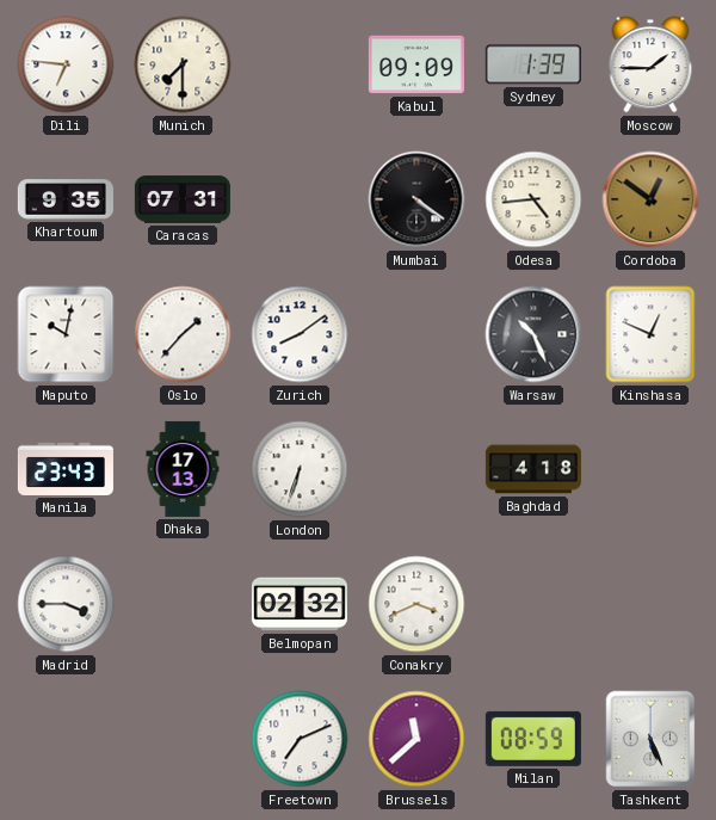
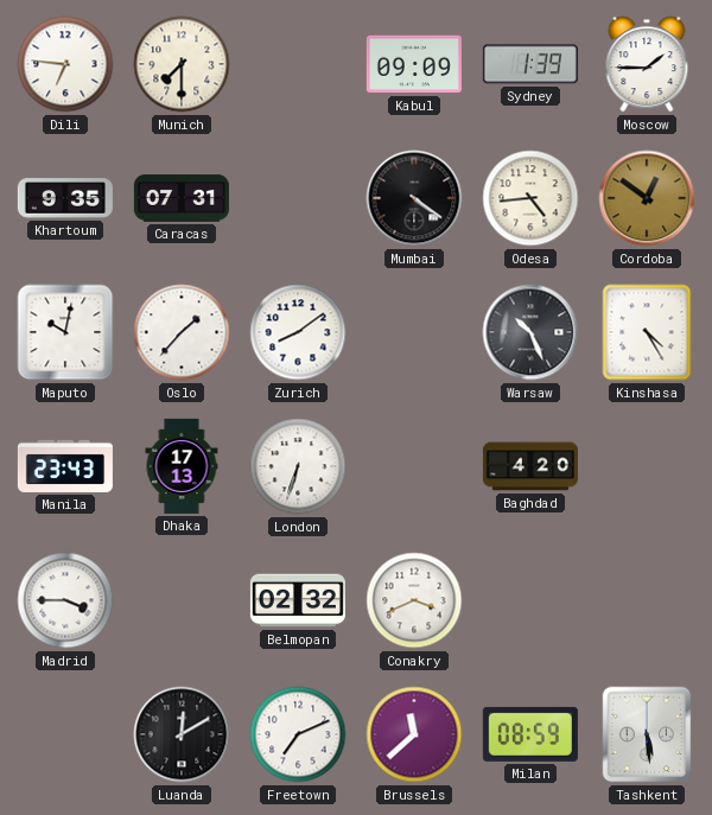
Kinshasa: 12:49 -> 4:25 (647, 332)
Baghdad: 4:18 -> 4:20 (530, 466)
Luanda: none -> 12:10 (182, 734)
Tashkent: 5:26 -> 5:29 (647, 734)
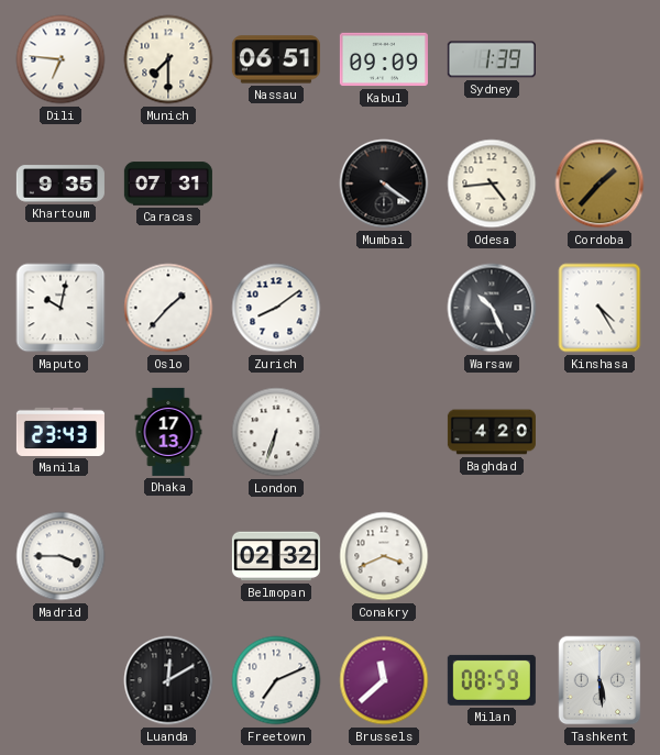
Nassau: none -> 06:51 (276, 59)
Moscow: 1:45 -> none (647, 64)
Cordoba: 12:51 -> 1:37 (599, 184)
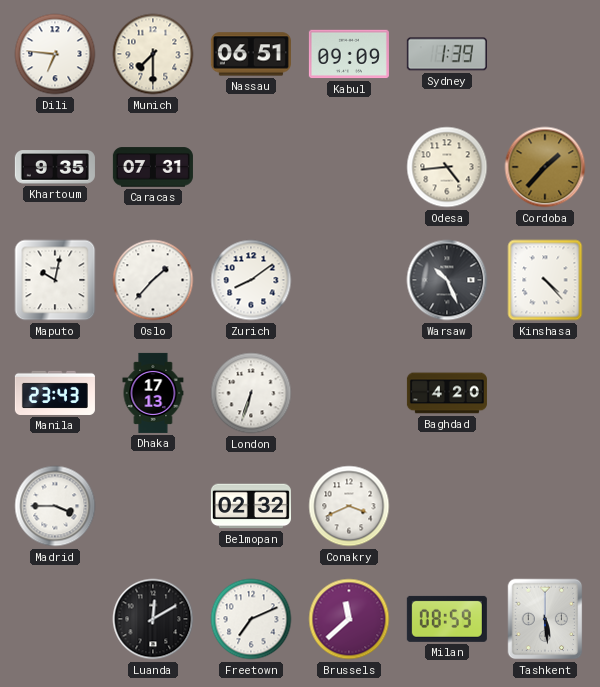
Mumbai: 4:21 -> none (384, 184)
Kinshasa: 4:25 -> 4:23 (545, 280)
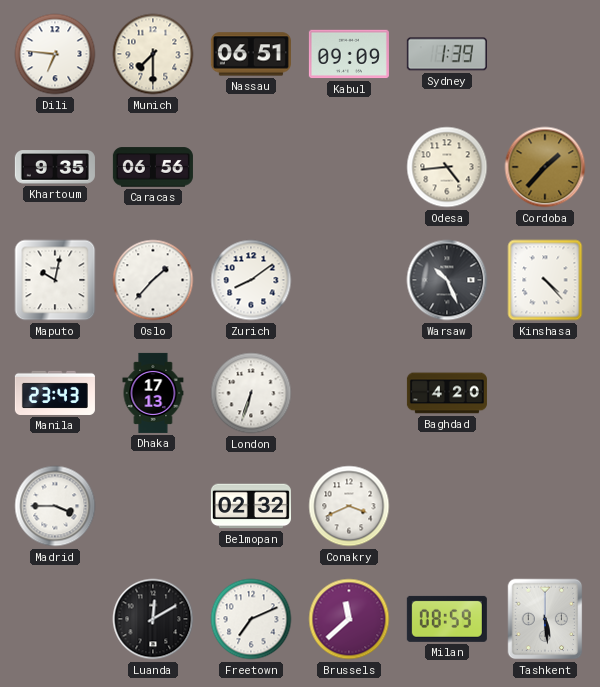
Caracas: 07:31 -> 06:56 (153, 167)
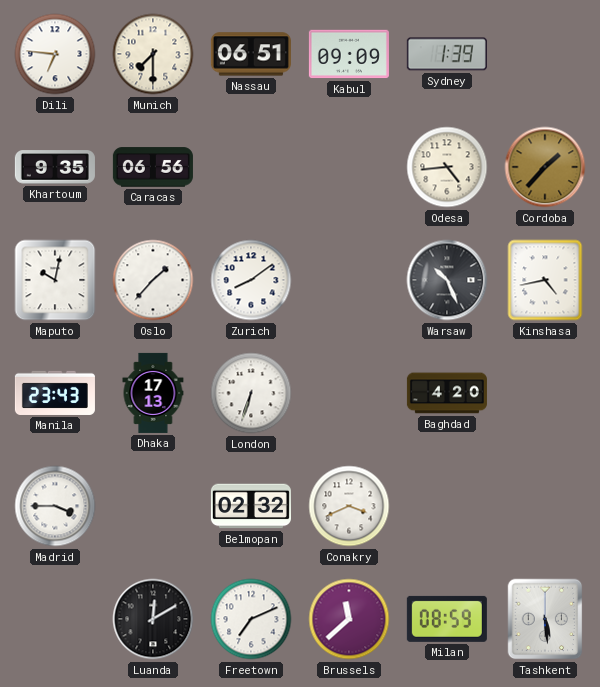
Kinshasa: 4:23 -> 4:43 (545, 280)
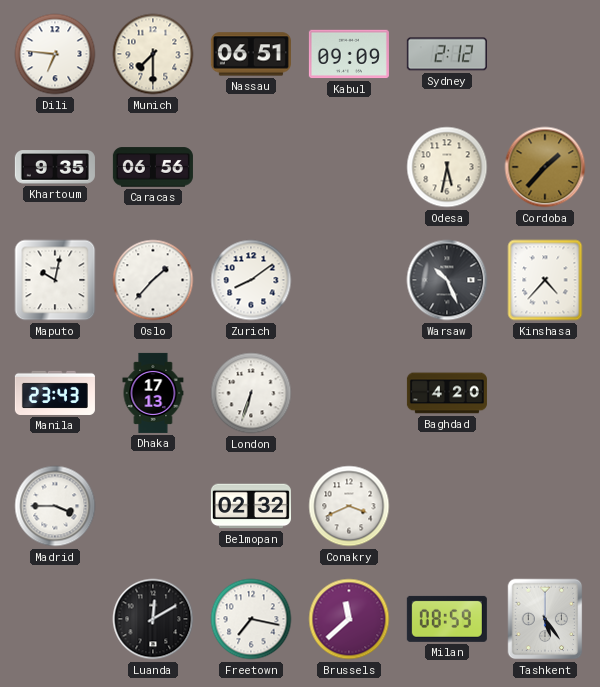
Sydney: 1:39 -> 2:12 (447, 54)
Odesa: 4:44 -> 5:32 (447, 167)
Kinshasa: 4:43 -> 4:37 (545, 280)
Freetown: 7:11 -> 7:17 (251, 619)
Tashkent: 5:29 -> 5:24 (545, 619)
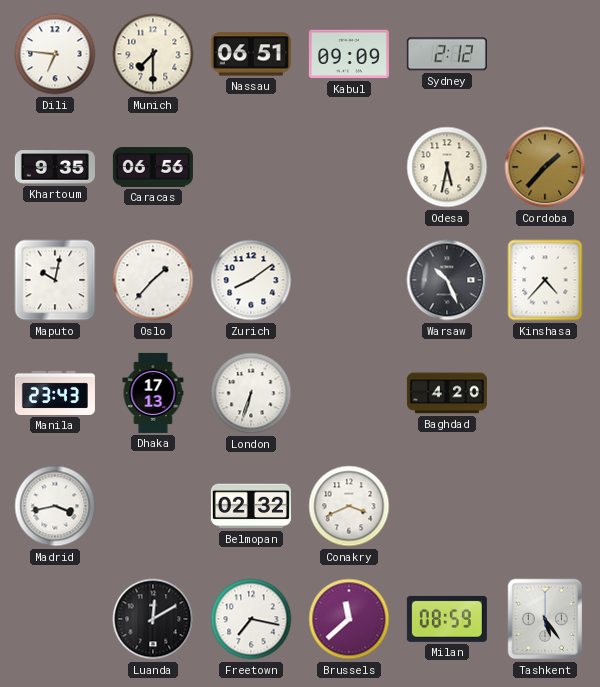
Madrid: 3:45 -> 3:43 (55, 506)
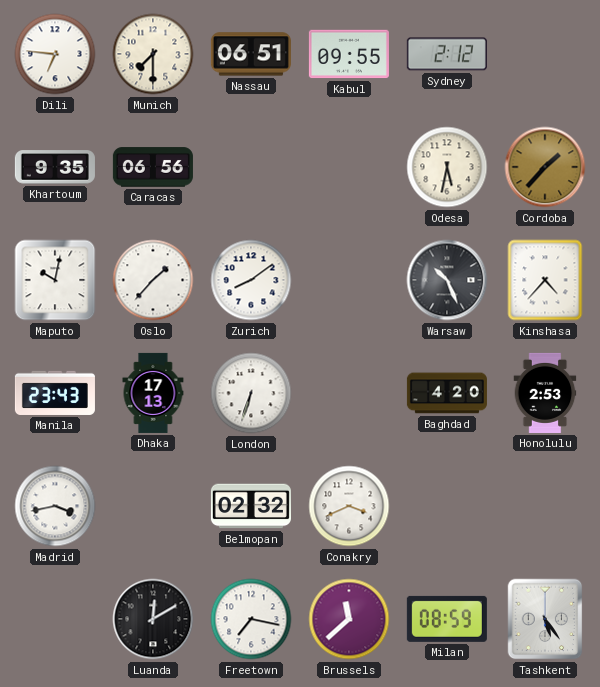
Kabul: 09:09 -> 09:55 (349, 54)
Honolulu: none -> 2:53 (545, 393)
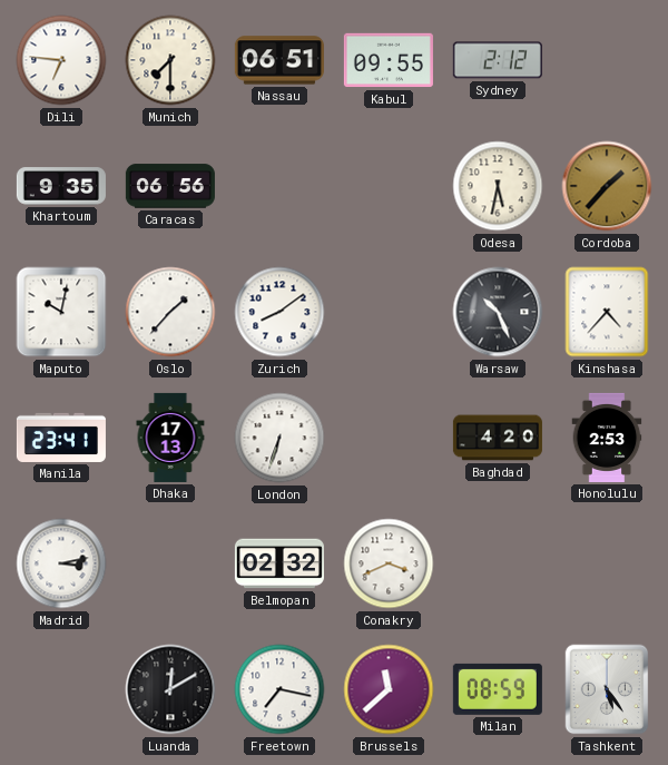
Manila: 23:43 -> 23:41 (61, 438)
Madrid: 3:43 -> 3:13 (61, 563)
